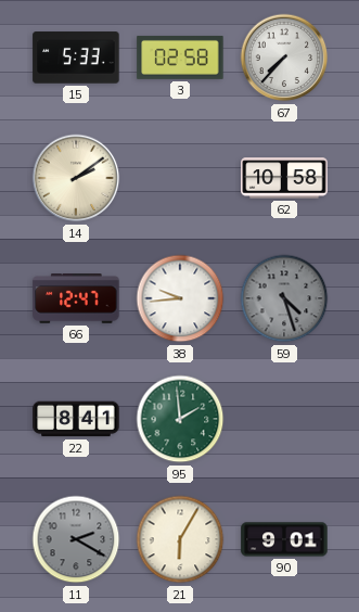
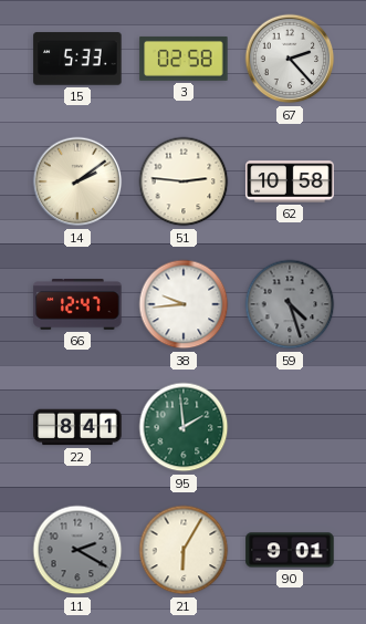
67: 7:37 -> 2:23 (290, 59)
51: none -> 2:46 (184, 181)
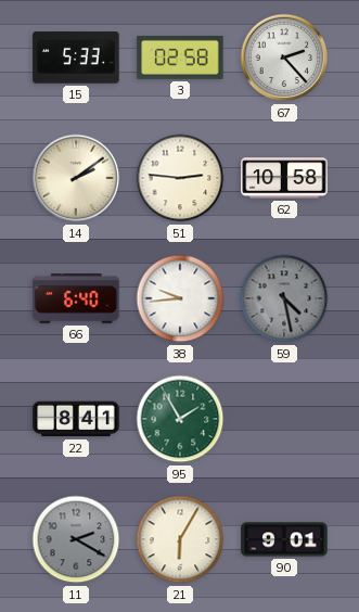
66: 12:47 -> 6:40 (76, 299)
59: 4:27 -> 4:28 (284, 298)
95: 1:59 -> 1:55 (180, 419)
